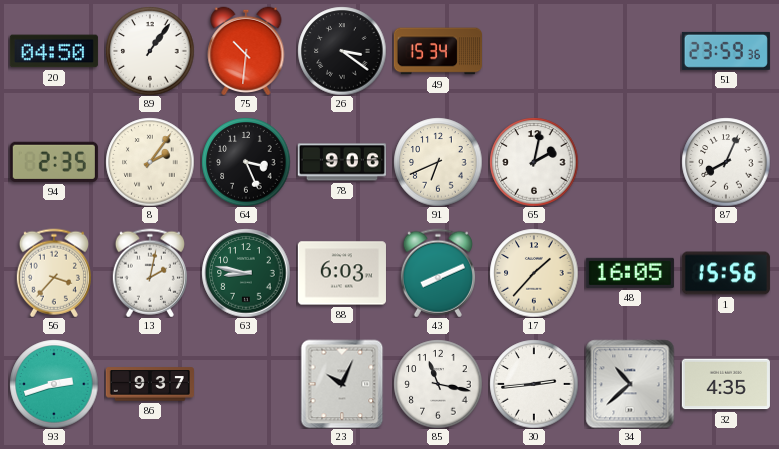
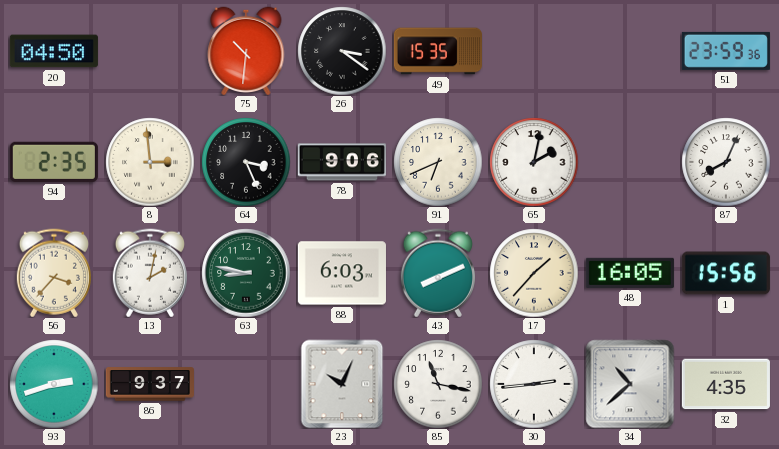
89: 1:06 -> none (150, 51)
49: 15:34 -> 15:35 (438, 51)
8: 2:06 -> 2:59 (150, 162)
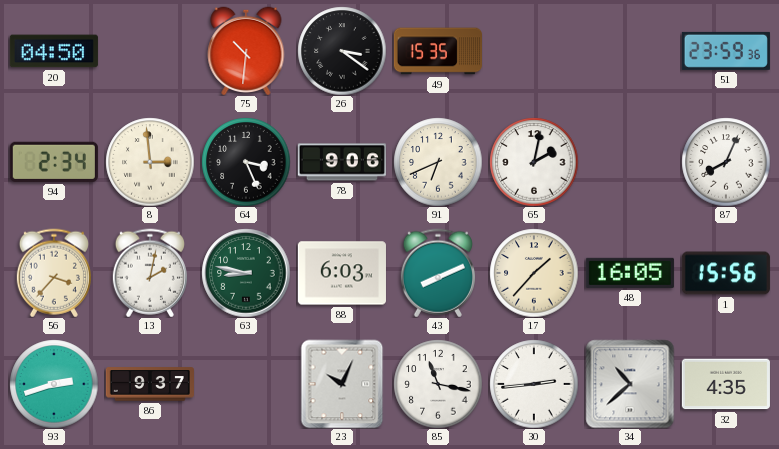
94: 2:35 -> 2:34 (54, 162)
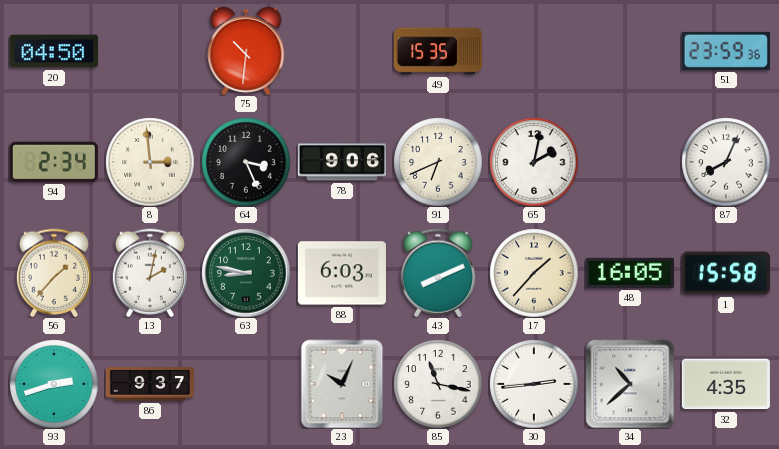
26: 3:21 -> none (342, 51)
56: 3:37 -> 1:37 (54, 273)
1: 15:56 -> 15:58 (726, 273)
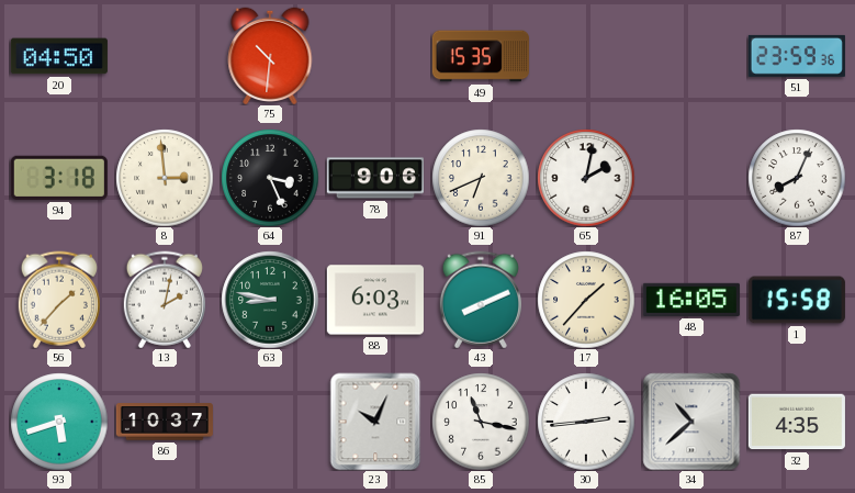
94: 2:34 -> 3:18 (59, 178)
93: 2:42 -> 5:42 (59, 422)
86: 9:37 -> 10:37 (165, 422)
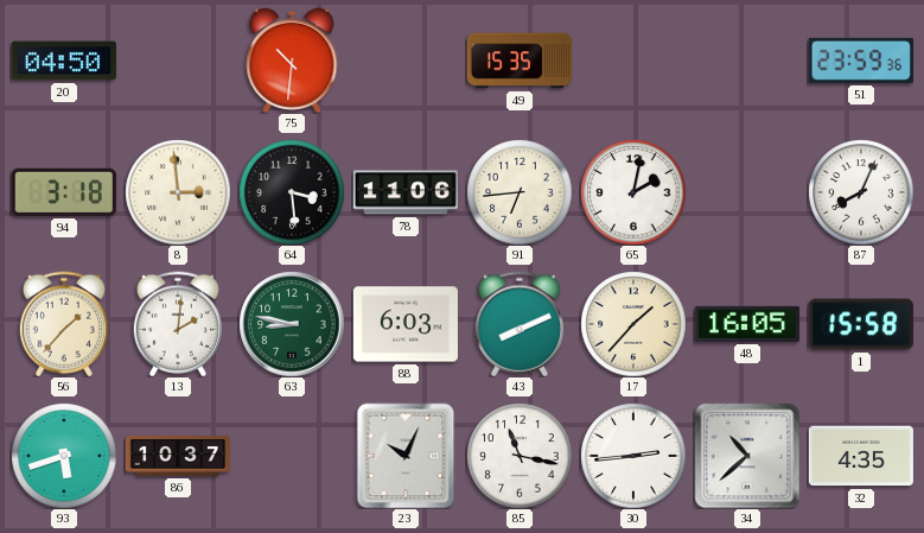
64: 3:26 -> 3:29 (292, 192)
78: 9:06 -> 11:06 (406, 192)
91: 6:41 -> 6:44 (520, 192)
13: 2:02 -> 2:01 (178, 324)
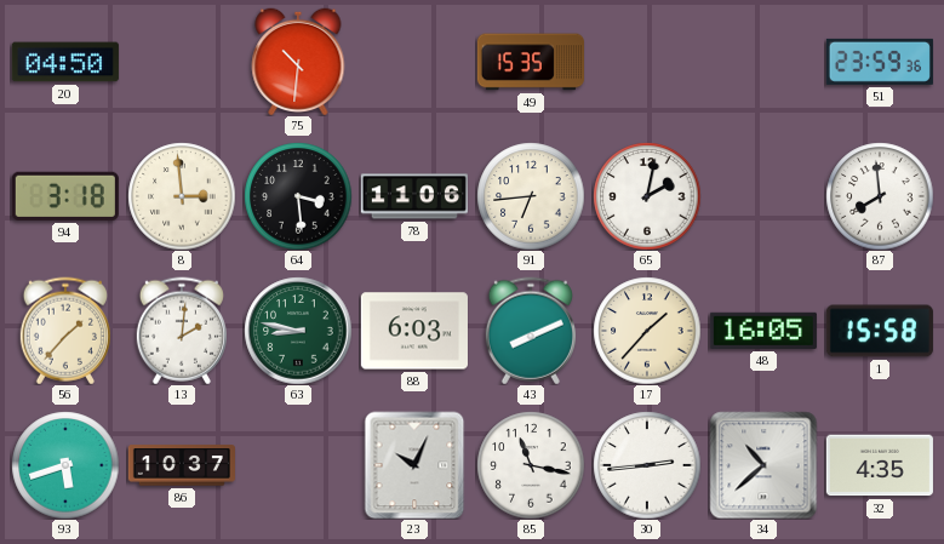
87: 8:04 -> 7:59 (880, 196)
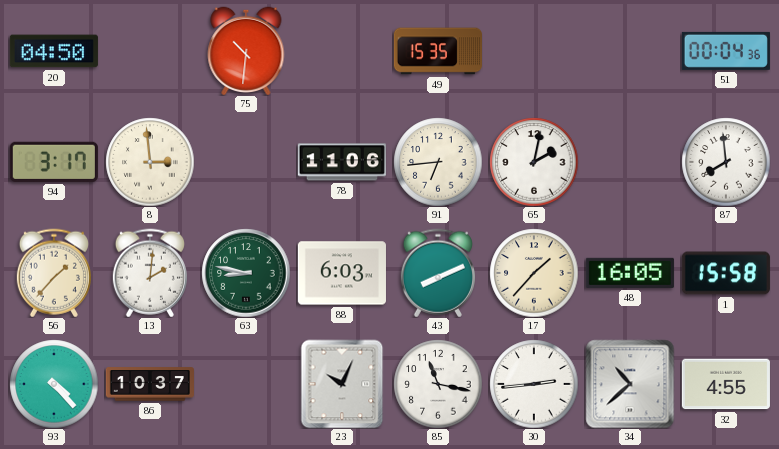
51: 23:59 -> 00:04 (726, 51)
94: 3:18 -> 3:17 (54, 162)
64: 3:29 -> none (298, 196)
93: 5:42 -> 4:23 (54, 384)
32: 4:35 -> 4:55 (726, 384)
